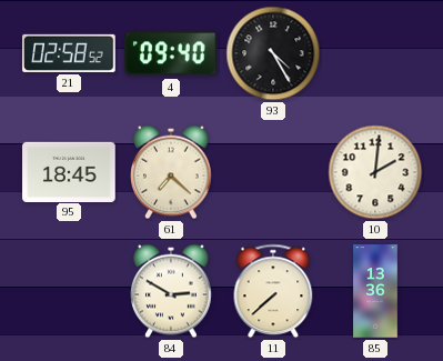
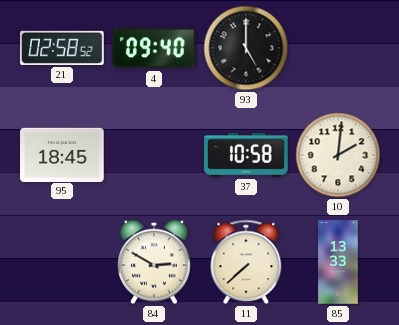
93: 4:25 -> 5:00 (246, 48)
61: 7:22 -> none (171, 172)
37: none -> 10:58 (246, 156)
85: 13:36 -> 13:33 (338, 262)
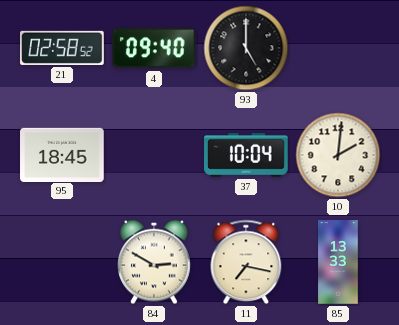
37: 10:58 -> 10:04 (246, 156)
11: 7:38 -> 7:17 (246, 262)
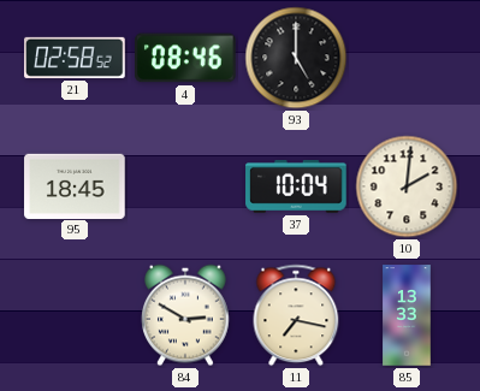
4: 09:40 -> 08:46 (186, 58)
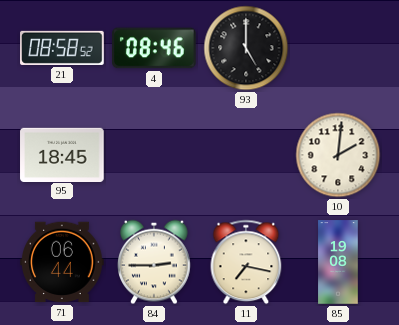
21: 02:58 -> 08:58 (62, 48)
37: 10:04 -> none (296, 188)
71: none -> 06:44 (62, 262)
84: 2:50 -> 2:45 (154, 262)
85: 13:33 -> 19:08 (338, 262)
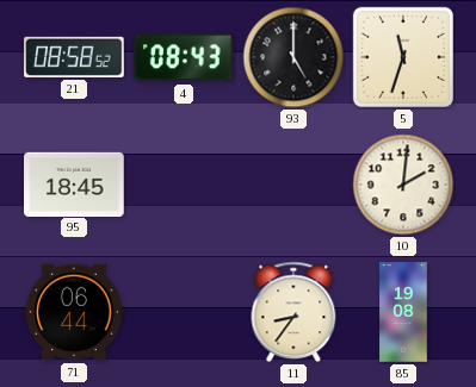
4: 08:46 -> 08:43 (185, 57)
5: none -> 11:33 (403, 57)
84: 2:45 -> none (154, 262)
11: 7:17 -> 8:36 (293, 312)
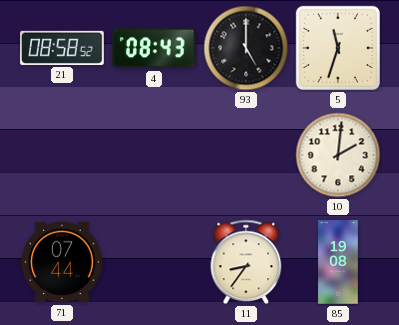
95: 18:45 -> none (74, 183)
71: 06:44 -> 07:44 (62, 262)
